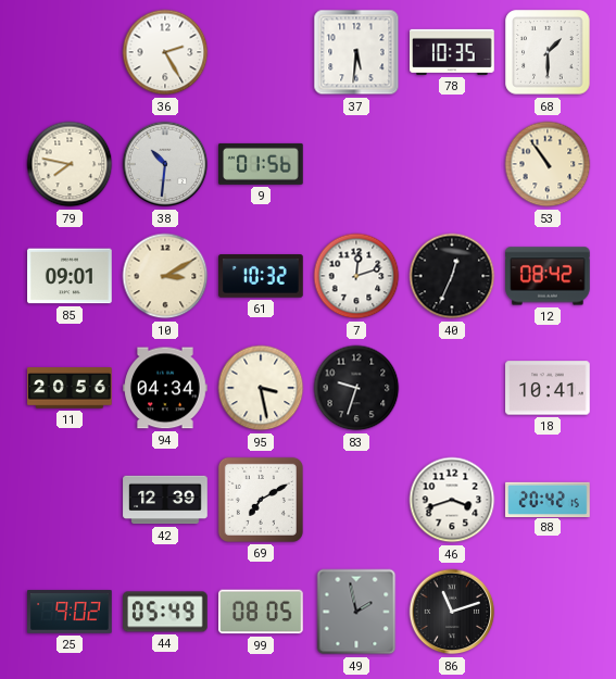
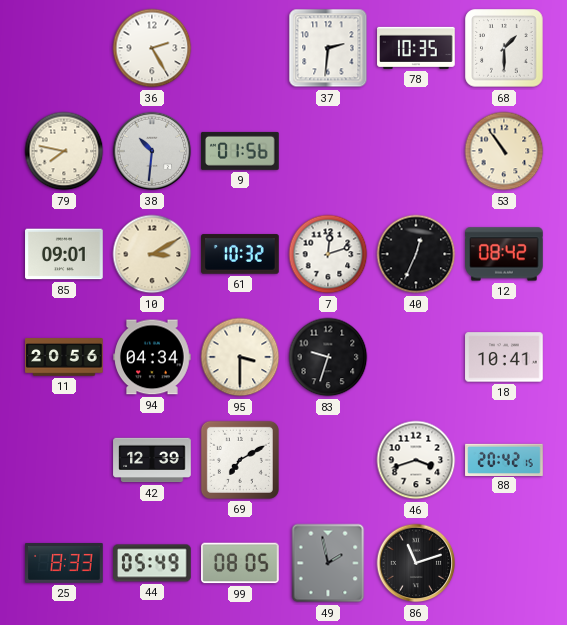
37: 5:31 -> 2:31 (328, 48)
95: 3:28 -> 3:30 (240, 357)
25: 9:02 -> 8:33 (64, 563)
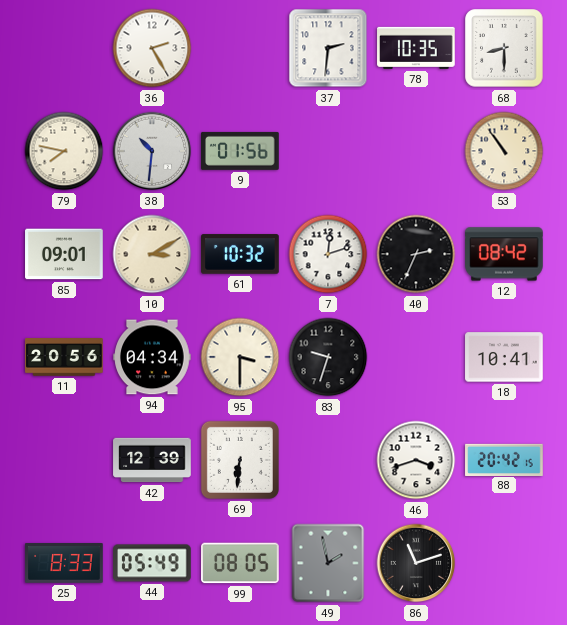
68: 1:30 -> 8:30 (504, 48)
40: 12:34 -> 2:34 (416, 254)
69: 7:10 -> 6:31 (240, 460)
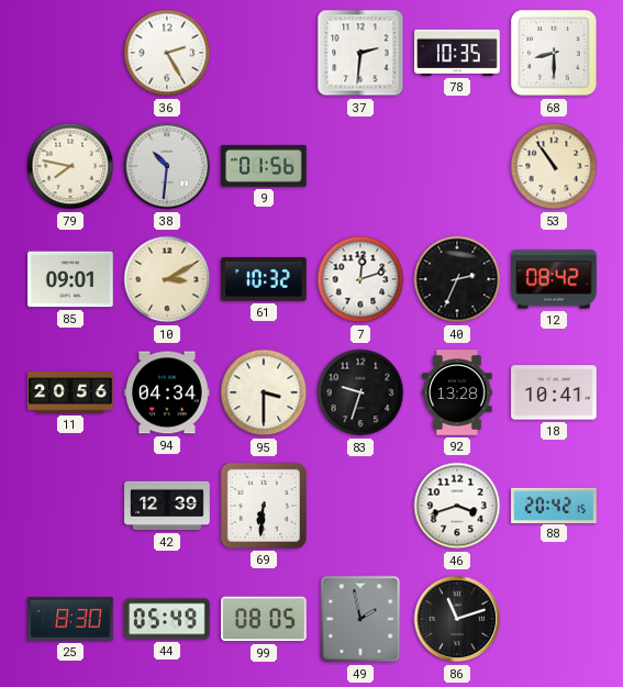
92: none -> 13:28 (457, 392)
25: 8:33 -> 8:30 (70, 619)
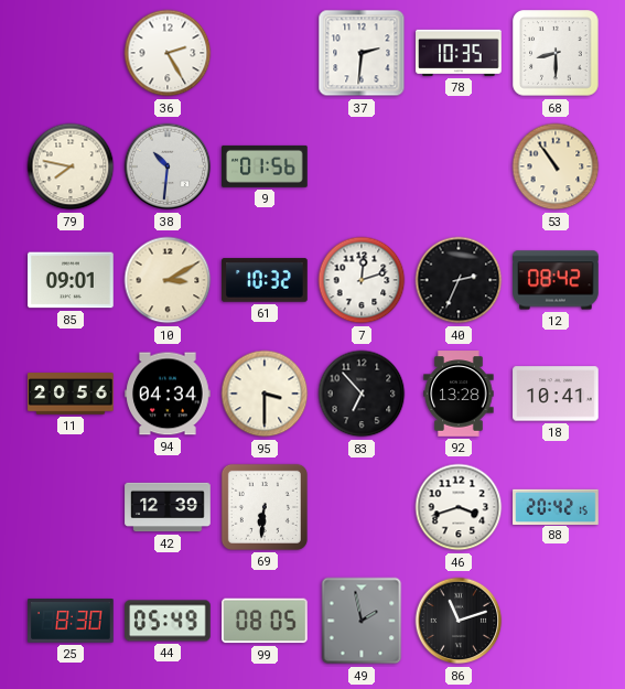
83: 9:33 -> 6:53 (362, 394)
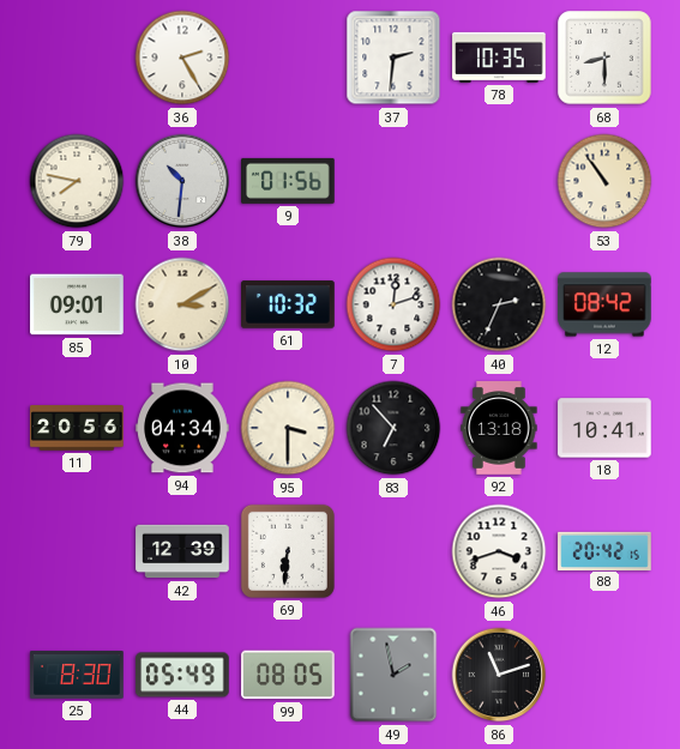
92: 13:28 -> 13:18 (499, 428)
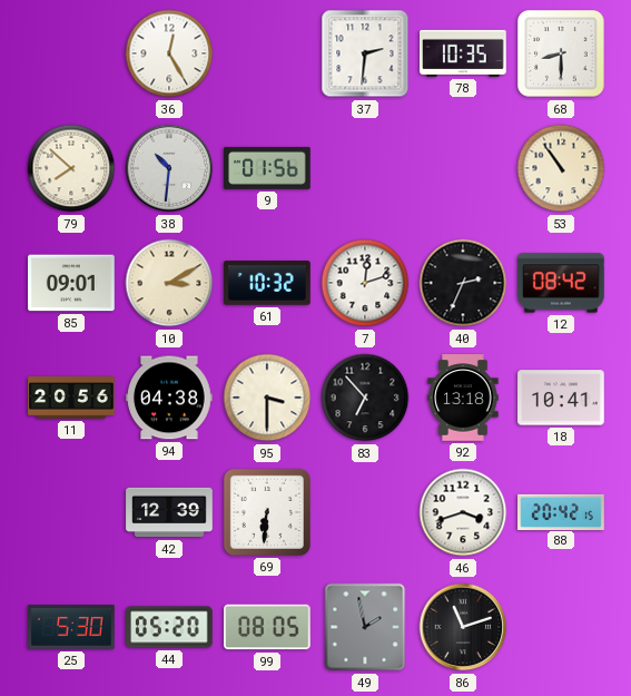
36: 2:25 -> 12:25 (169, 53)
79: 7:47 -> 7:52 (71, 168)
94: 04:34 -> 04:38 (169, 398)
25: 8:30 -> 5:30 (71, 627)
44: 05:49 -> 05:20 (169, 627)
